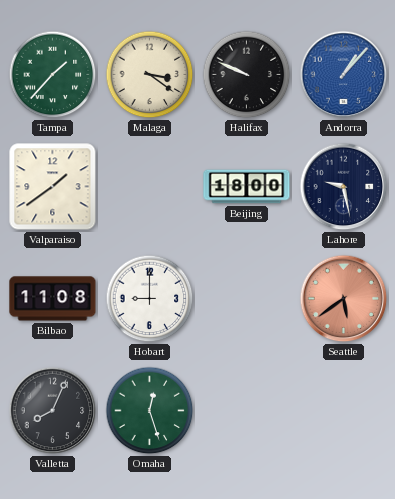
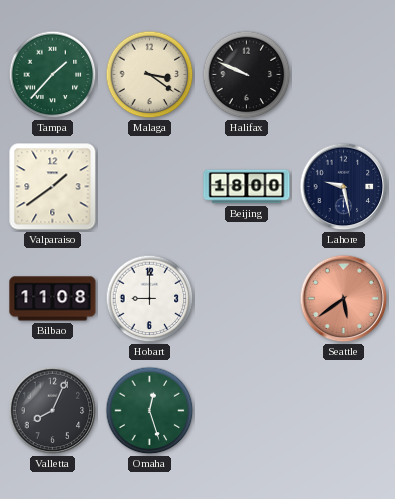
Andorra: 1:07 -> none (344, 75)
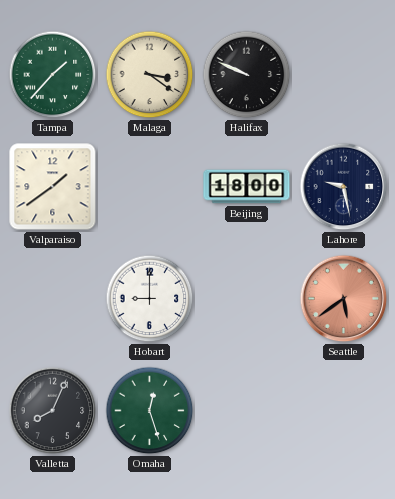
Bilbao: 11:08 -> none (53, 299)
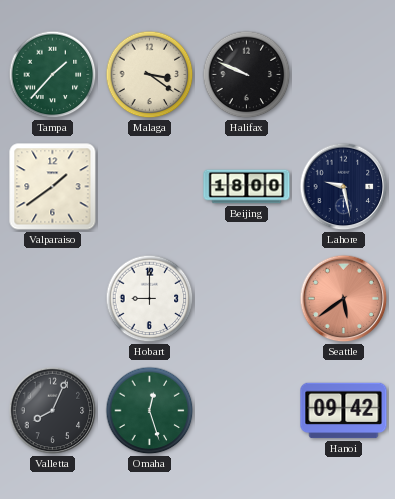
Hanoi: none -> 09:42 (344, 411)
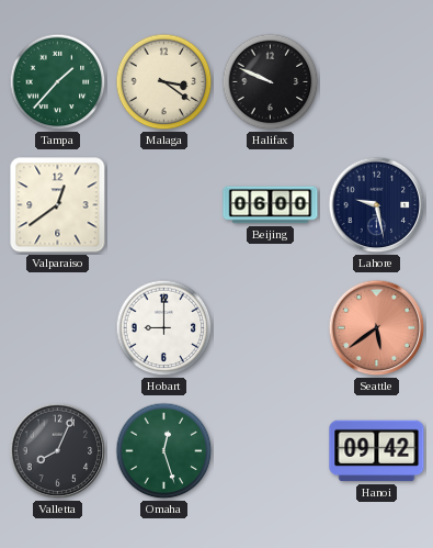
Valparaiso: 1:39 -> 12:39 (58, 205)
Beijing: 18:00 -> 06:00 (271, 205)
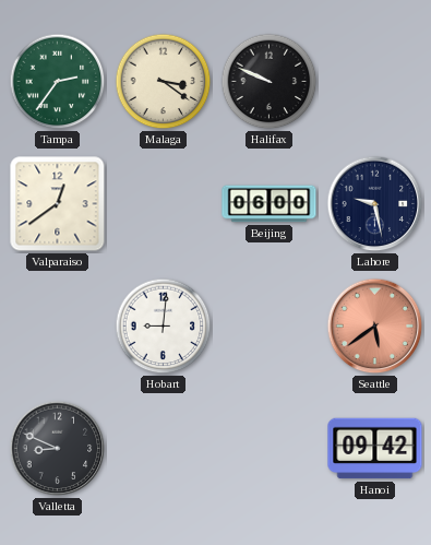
Tampa: 1:37 -> 2:36 (58, 82)
Hobart: 9:00 -> 9:01 (164, 327)
Valletta: 8:04 -> 8:49 (58, 449)
Omaha: 12:27 -> none (164, 451)
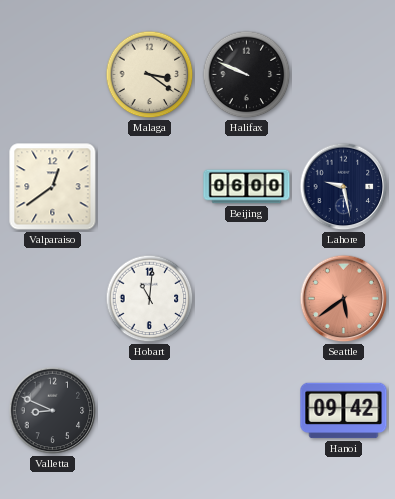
Tampa: 2:36 -> none (58, 82)
Hobart: 9:01 -> 11:01 (150, 299)
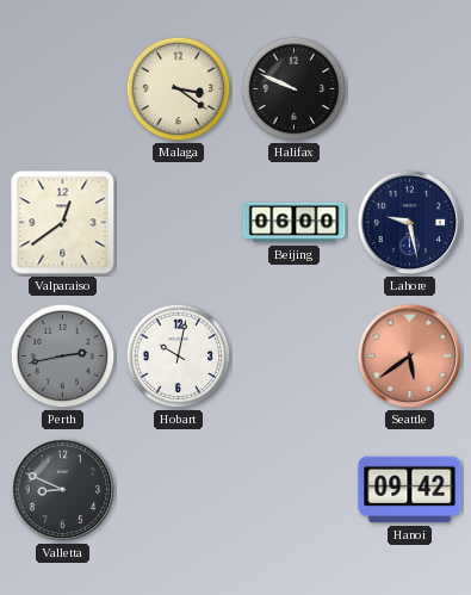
Perth: none -> 2:43 (63, 357)
Hobart: 11:01 -> 10:02 (179, 357)
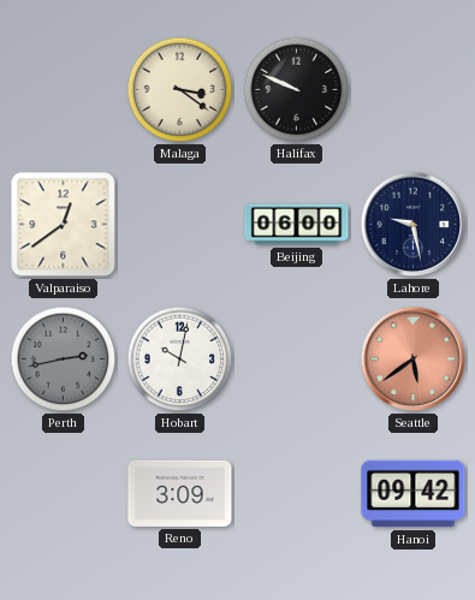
Valletta: 8:49 -> none (63, 490)
Reno: none -> 3:09 (180, 493)
